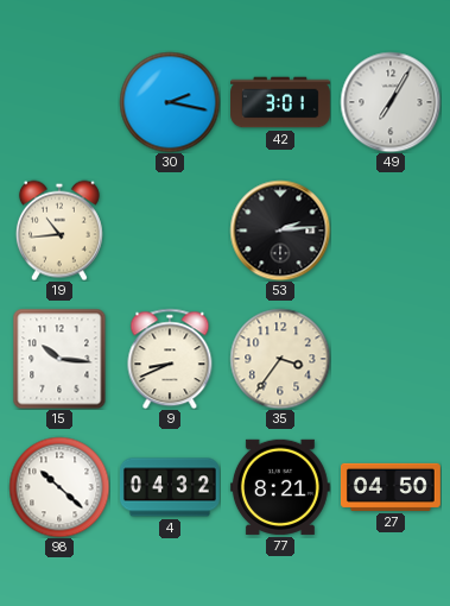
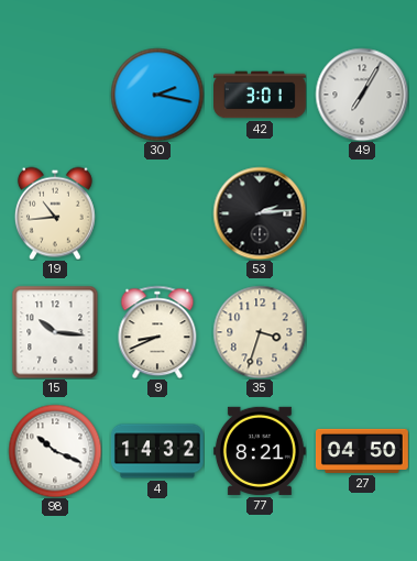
35: 3:36 -> 3:33 (260, 332)
98: 10:22 -> 10:19 (55, 451)
4: 04:32 -> 14:32 (157, 451)
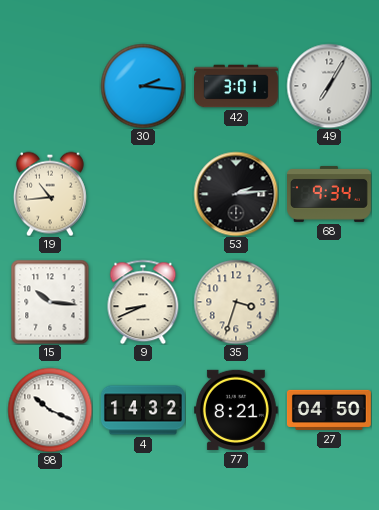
30: 2:17 -> 2:16 (143, 86)
68: none -> 9:34 (330, 194)
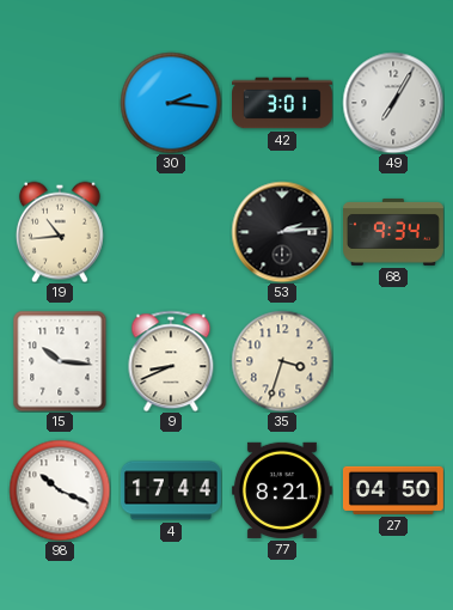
4: 14:32 -> 17:44 (171, 490)
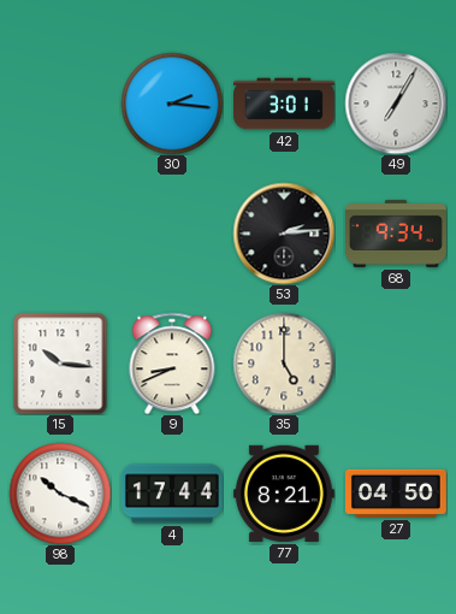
19: 10:44 -> none (60, 232)
35: 3:33 -> 5:00 (284, 364)
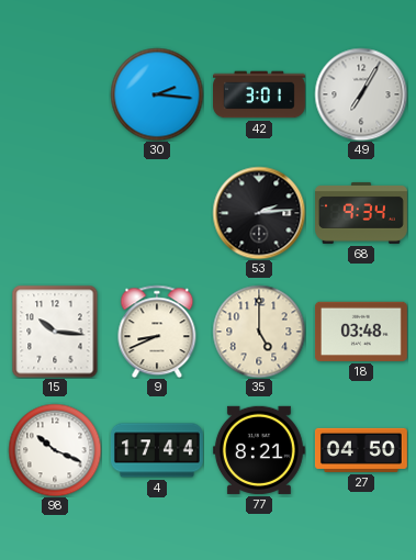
18: none -> 03:48 (361, 332)
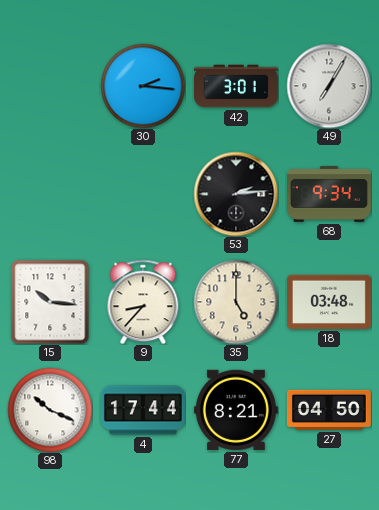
9: 8:41 -> 8:37 (143, 302)
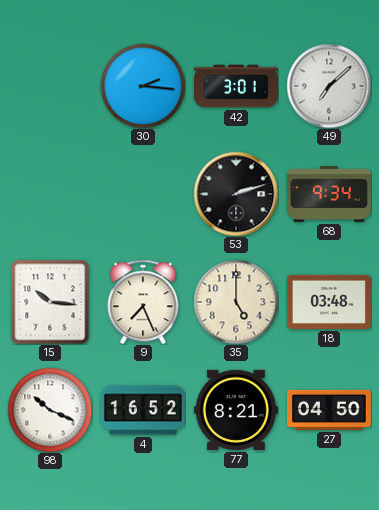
49: 7:05 -> 7:08 (329, 86)
53: 2:14 -> 2:12 (236, 194)
9: 8:37 -> 7:26 (143, 302)
4: 17:44 -> 16:52 (143, 410)
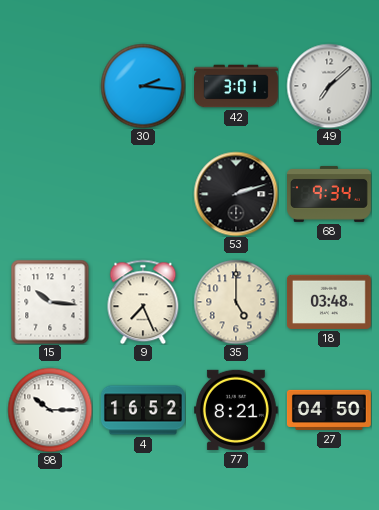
98: 10:19 -> 10:15 (50, 410)
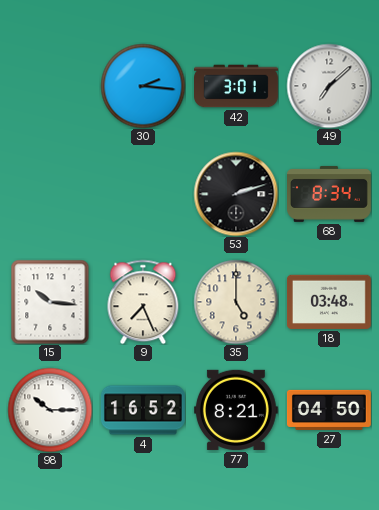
68: 9:34 -> 8:34 (330, 194)
